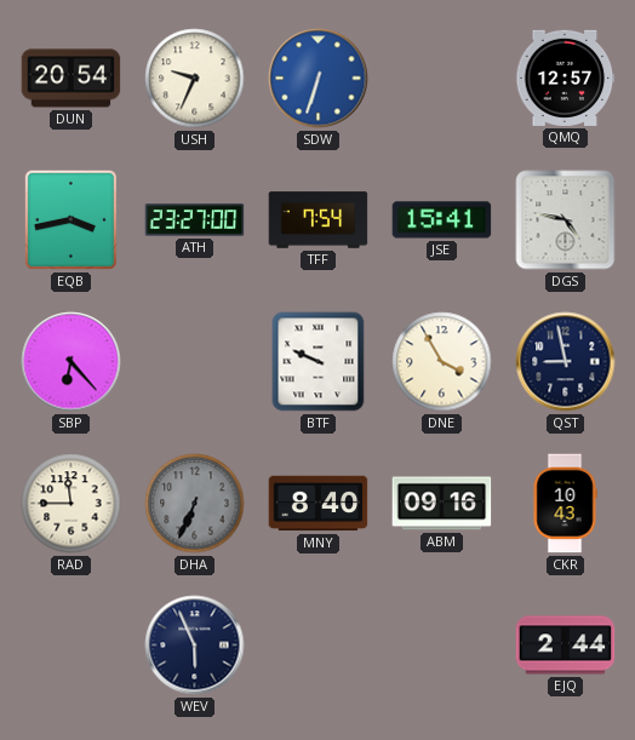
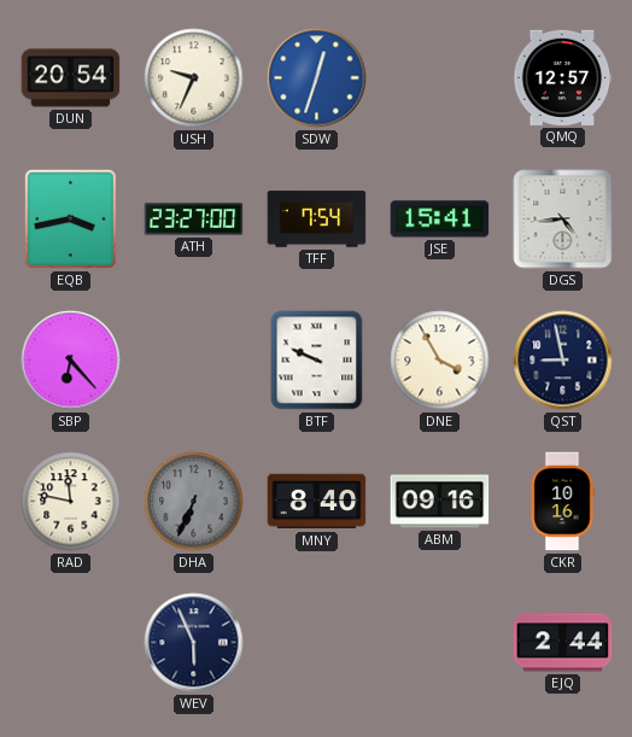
SDW: 6:33 -> 12:33 (317, 78)
DGS: 4:47 -> 4:44 (563, 220)
RAD: 11:45 -> 11:47 (71, 502)
CKR: 10:43 -> 10:16 (562, 502)
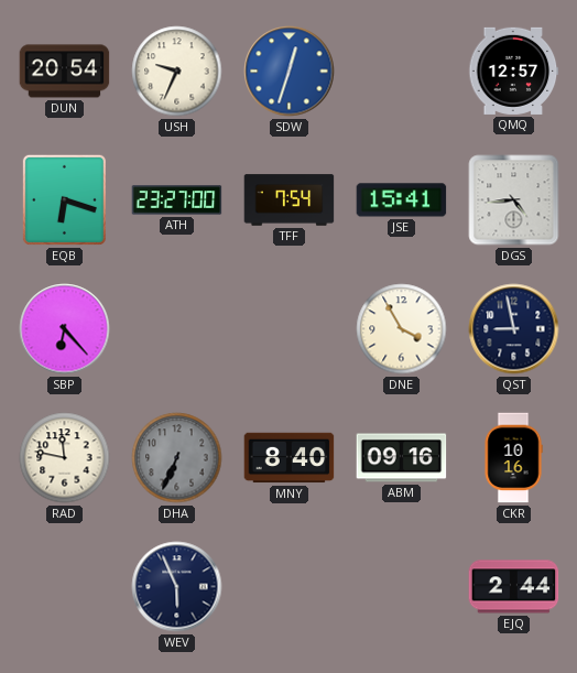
EQB: 3:43 -> 6:18 (64, 199)
BTF: 9:49 -> none (317, 361)
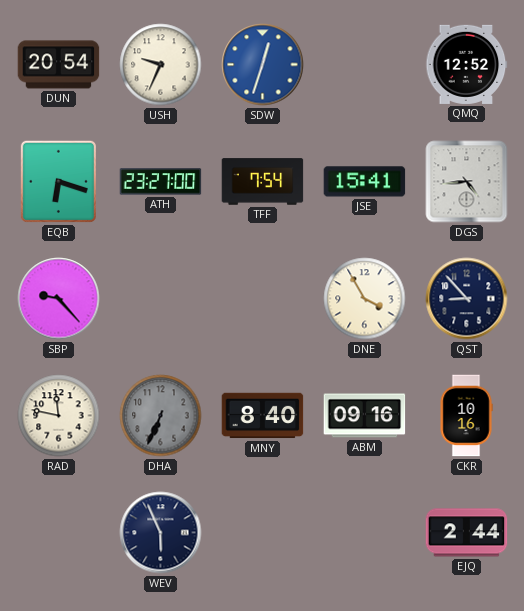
QMQ: 12:57 -> 12:52 (467, 64)
SBP: 6:23 -> 9:23 (59, 299)
QST: 8:58 -> 8:53 (467, 299)
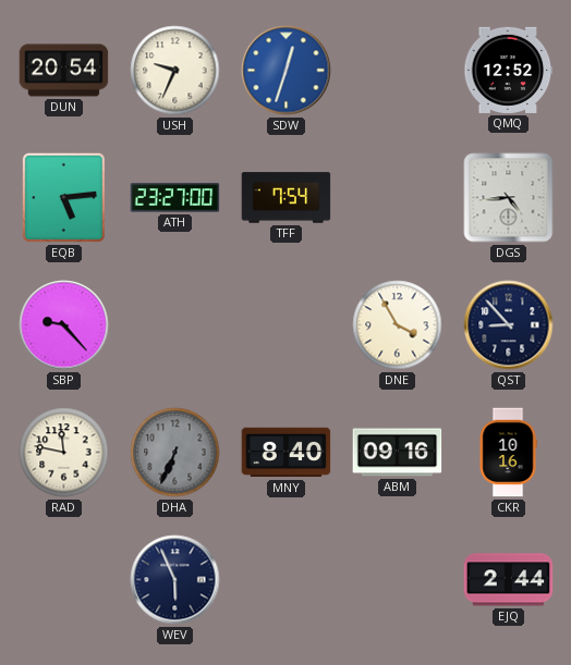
EQB: 6:18 -> 5:14 (63, 197)
JSE: 15:41 -> none (365, 182)
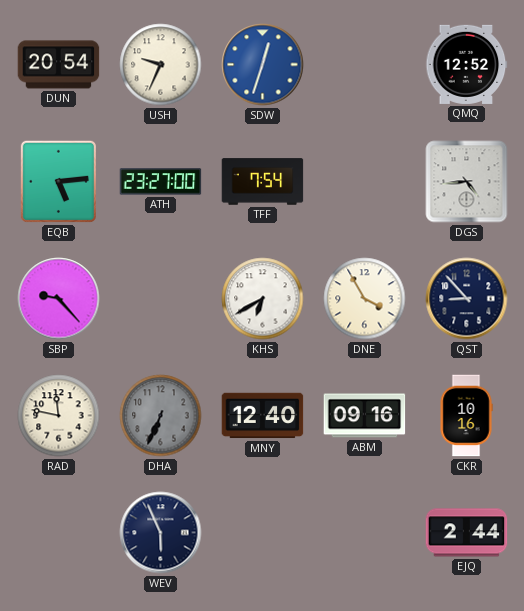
KHS: none -> 6:40 (263, 299)
MNY: 8:40 -> 12:40 (263, 416)
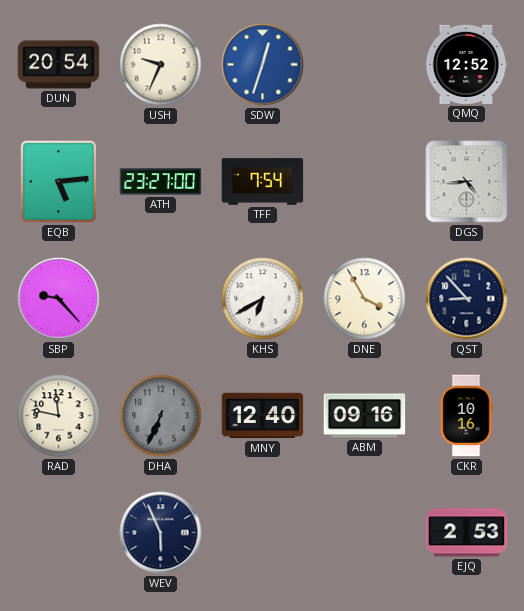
EJQ: 2:44 -> 2:53 (467, 533)
